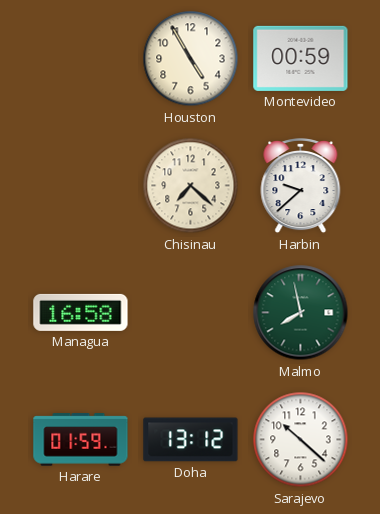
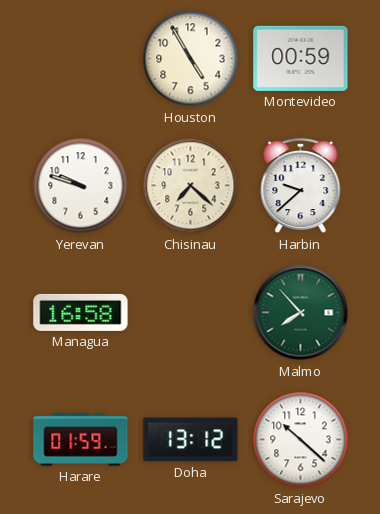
Yerevan: none -> 9:48 (81, 186)
Malmo: 7:58 -> 7:53 (301, 313)
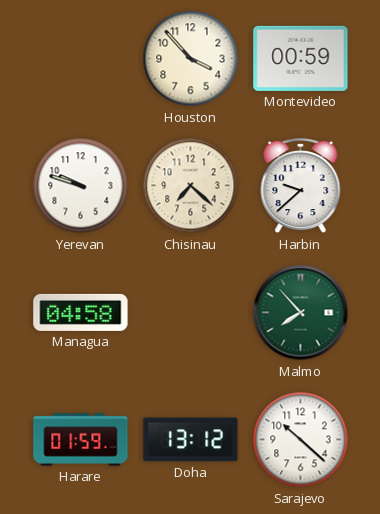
Houston: 4:55 -> 3:53 (191, 59)
Managua: 16:58 -> 04:58 (81, 312)
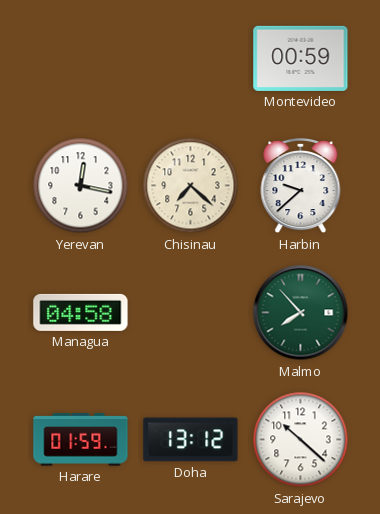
Houston: 3:53 -> none (191, 59)
Yerevan: 9:48 -> 12:17 (81, 186)
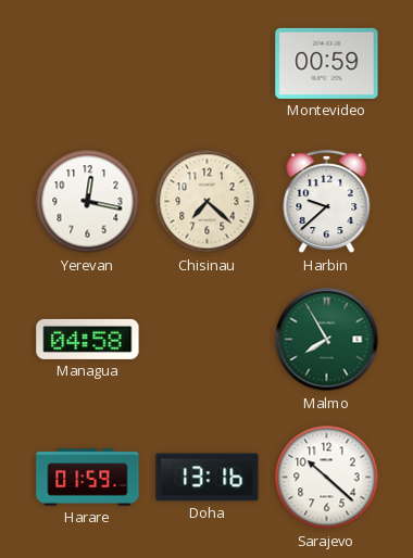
Malmo: 7:53 -> 7:55 (327, 340)
Doha: 13:12 -> 13:16 (208, 478)
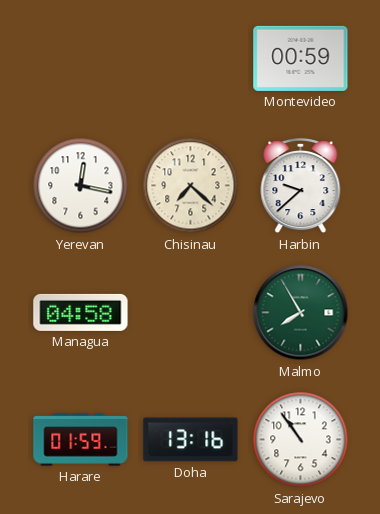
Sarajevo: 10:22 -> 10:54 (301, 440)
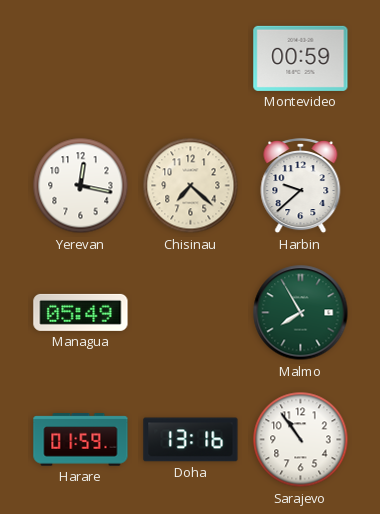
Managua: 04:58 -> 05:49 (81, 312)
